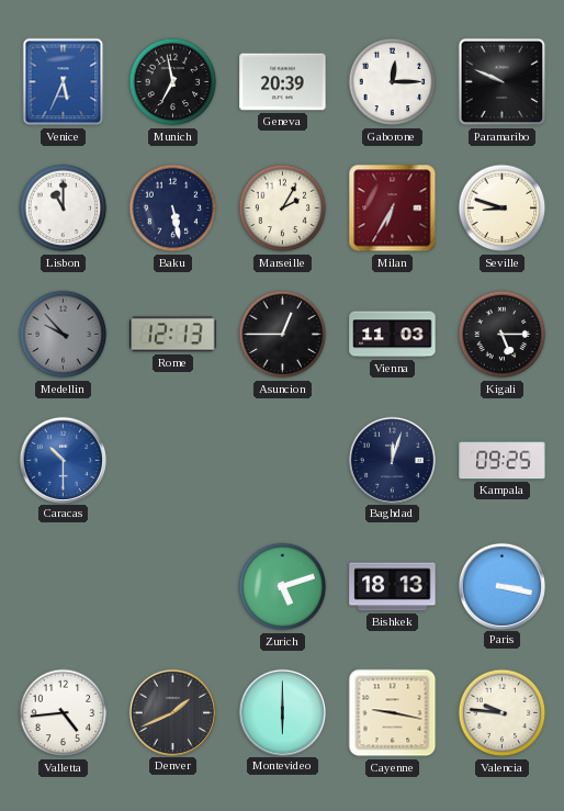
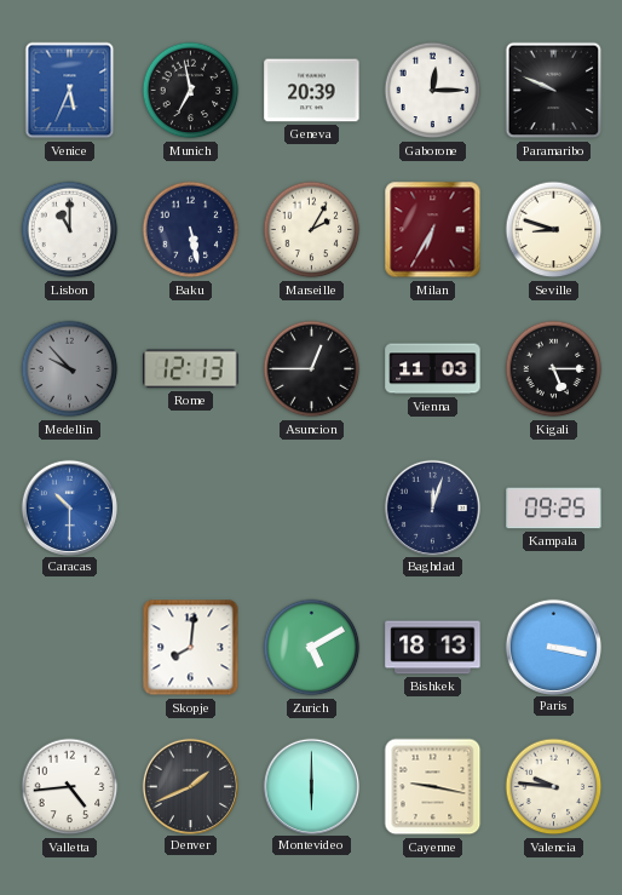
Skopje: none -> 8:01 (191, 648)
Zurich: 5:12 -> 5:10 (312, 648)
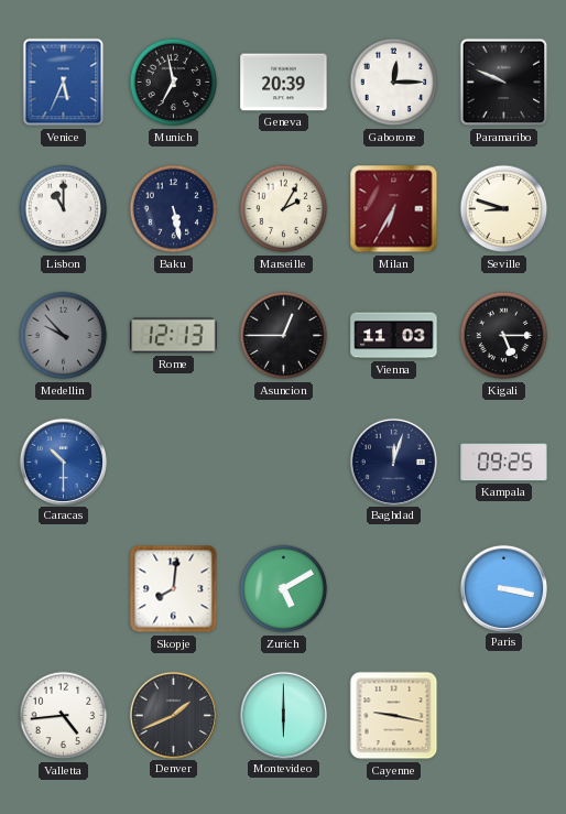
Bishkek: 18:13 -> none (433, 648)
Valencia: 9:46 -> none (554, 787)
